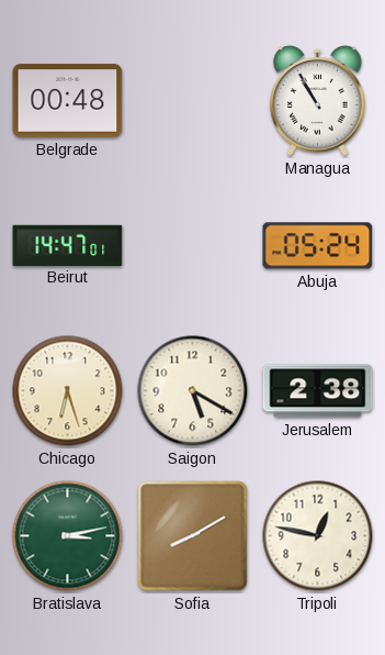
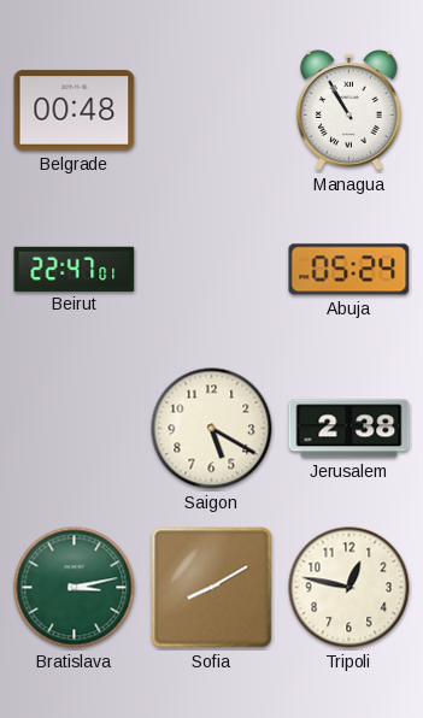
Beirut: 14:47 -> 22:47 (75, 269)
Chicago: 6:27 -> none (68, 391)
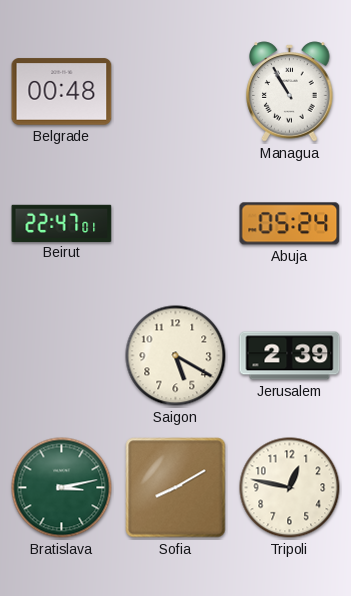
Jerusalem: 2:38 -> 2:39 (290, 356)
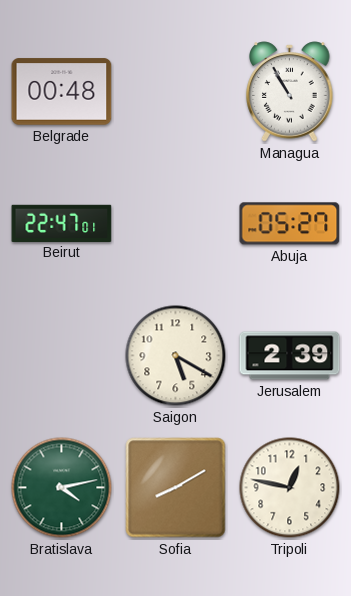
Abuja: 05:24 -> 05:27 (290, 224)
Bratislava: 3:13 -> 4:13 (62, 488)
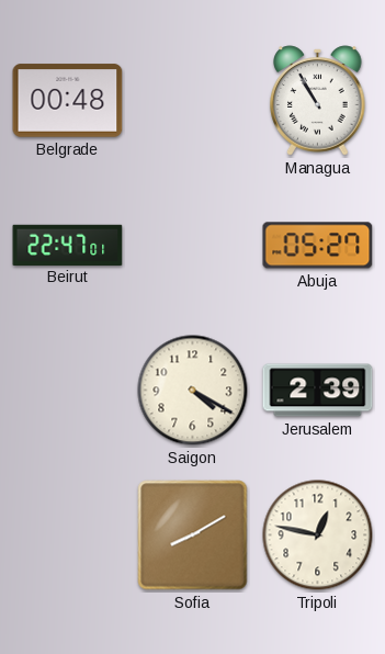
Saigon: 5:20 -> 4:20 (193, 391)
Bratislava: 4:13 -> none (62, 488)
